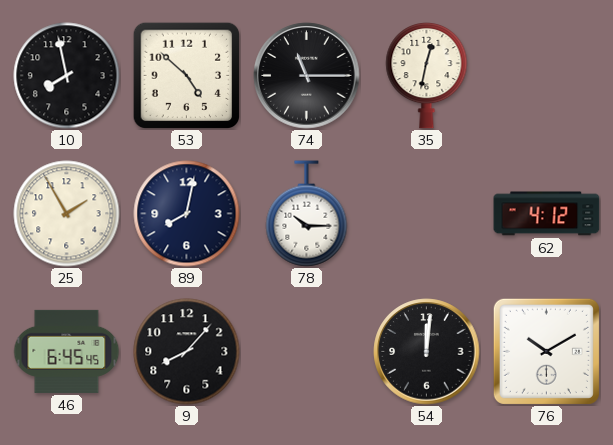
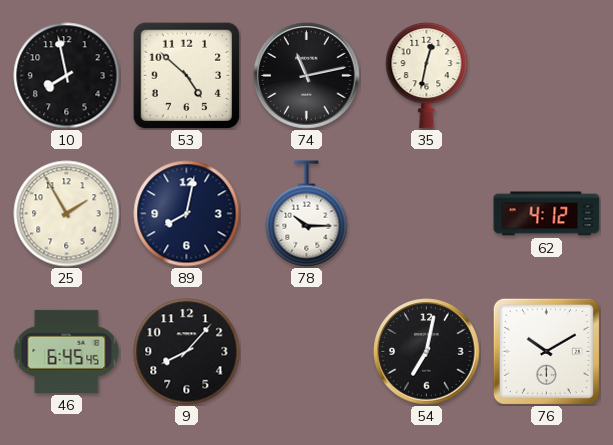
74: 11:15 -> 11:13 (307, 76)
54: 12:01 -> 7:02 (427, 352)
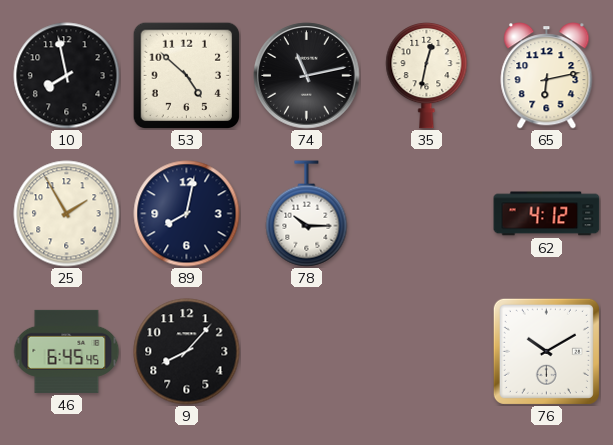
65: none -> 6:13 (547, 76)
54: 7:02 -> none (427, 352)
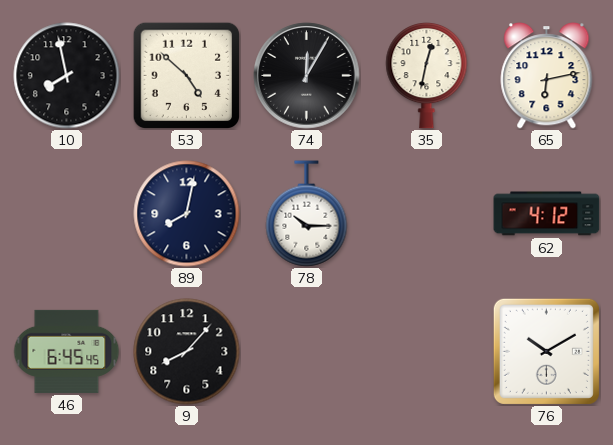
74: 11:13 -> 12:05 (307, 76)
25: 1:55 -> none (67, 214)
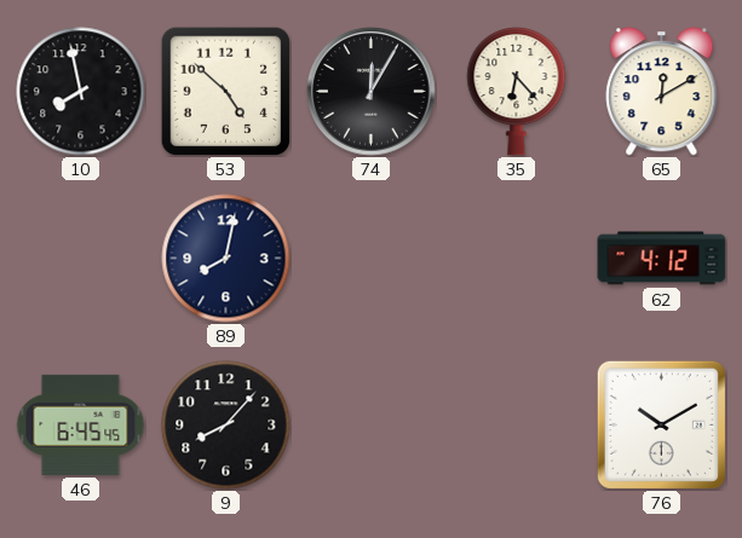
35: 12:32 -> 6:23 (517, 92)
65: 6:13 -> 12:10 (662, 92)
78: 10:15 -> none (307, 214)
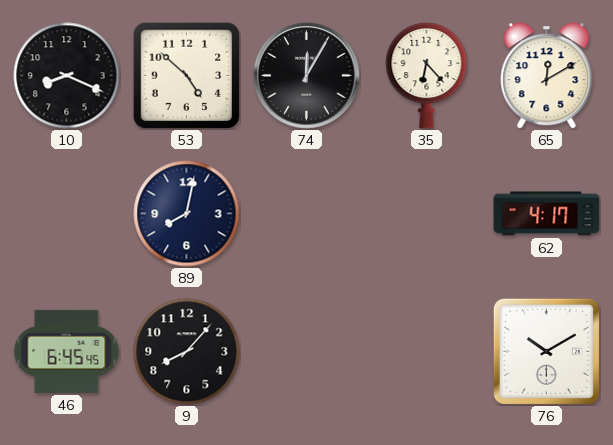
10: 7:58 -> 8:19 (67, 76)
62: 4:12 -> 4:17 (547, 214)
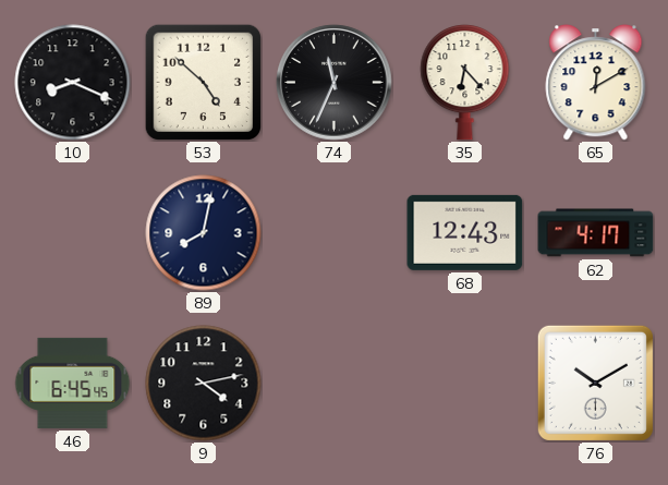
74: 12:05 -> 11:34 (335, 83)
68: none -> 12:43 (465, 232)
9: 8:07 -> 4:13 (204, 384)
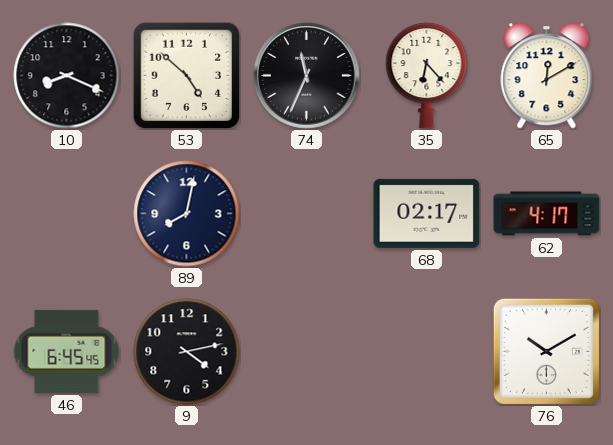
68: 12:43 -> 02:17 (427, 213)
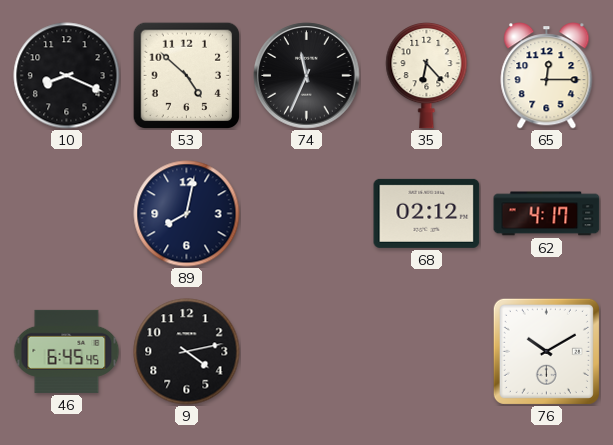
65: 12:10 -> 12:15 (547, 76)
68: 02:17 -> 02:12 (427, 213)
